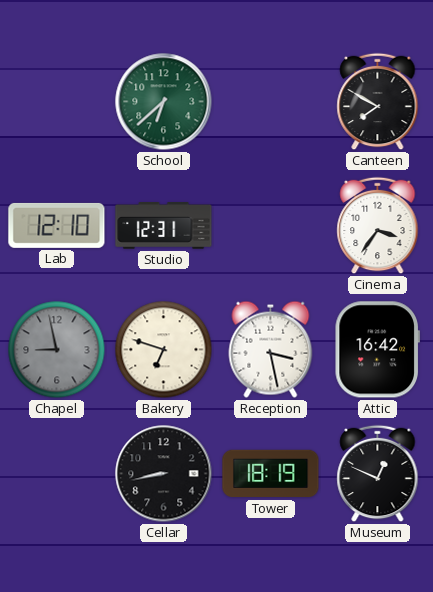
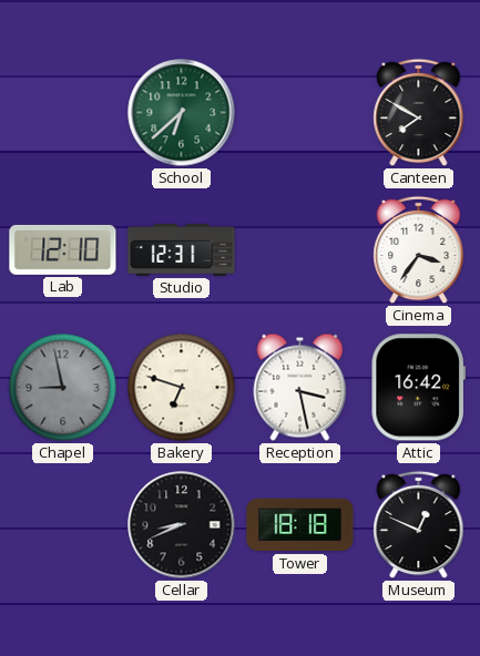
Cellar: 8:43 -> 8:41 (182, 525)
Tower: 18:19 -> 18:18 (300, 525)
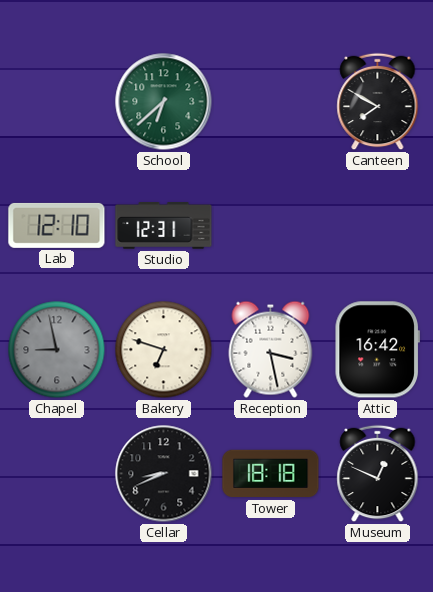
Cinema: 3:36 -> none (419, 250)
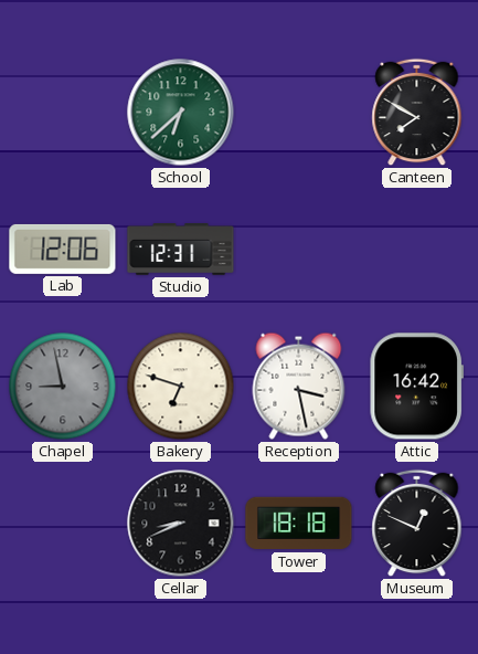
Lab: 12:10 -> 12:06 (63, 249)
